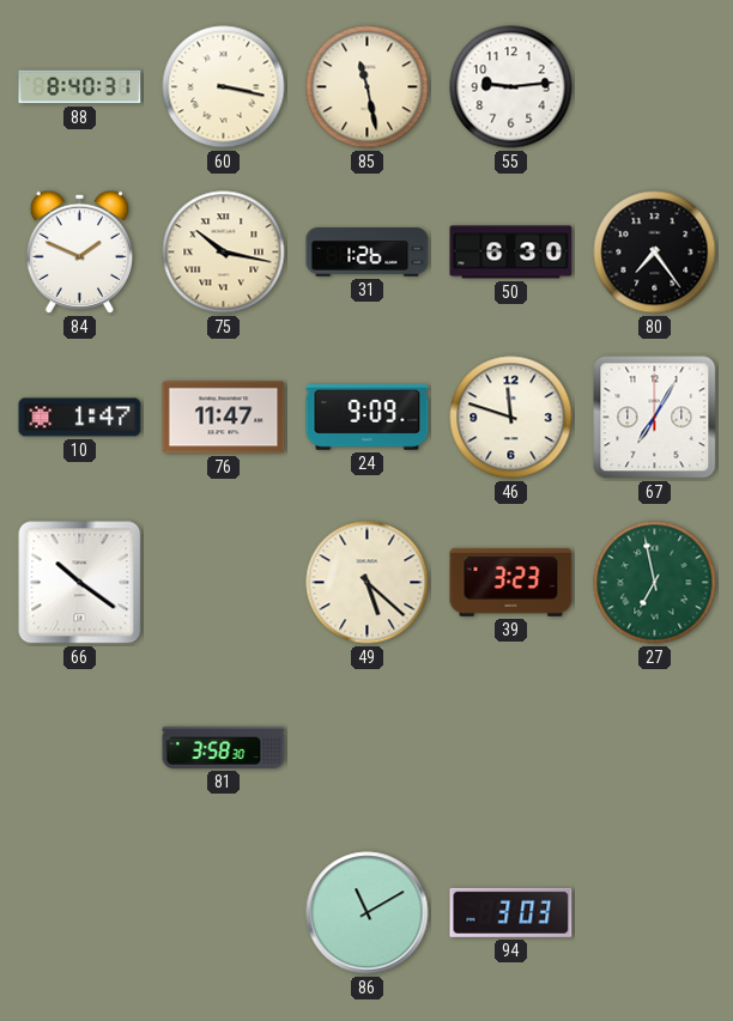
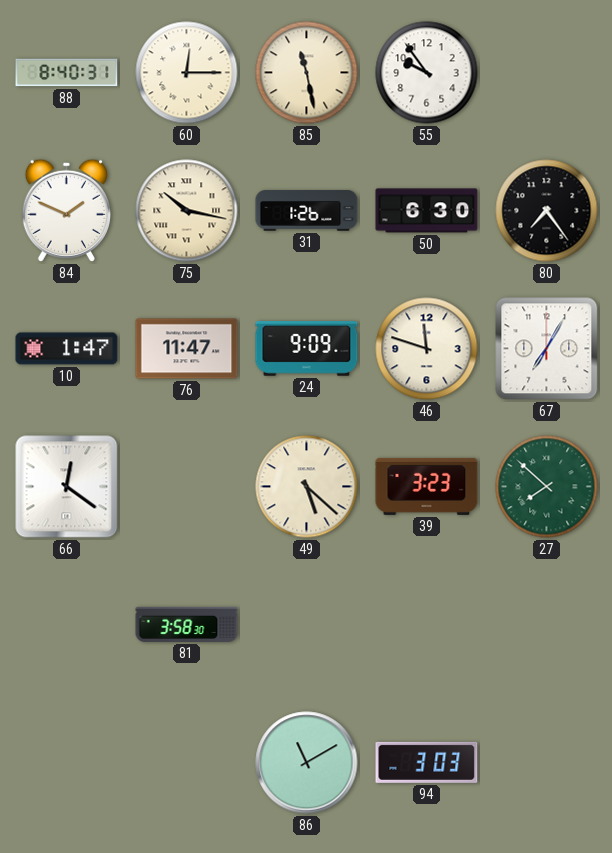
60: 3:17 -> 12:15 (187, 73)
55: 9:14 -> 9:54 (427, 73)
66: 10:21 -> 12:21 (67, 487)
27: 6:58 -> 7:52 (547, 487)
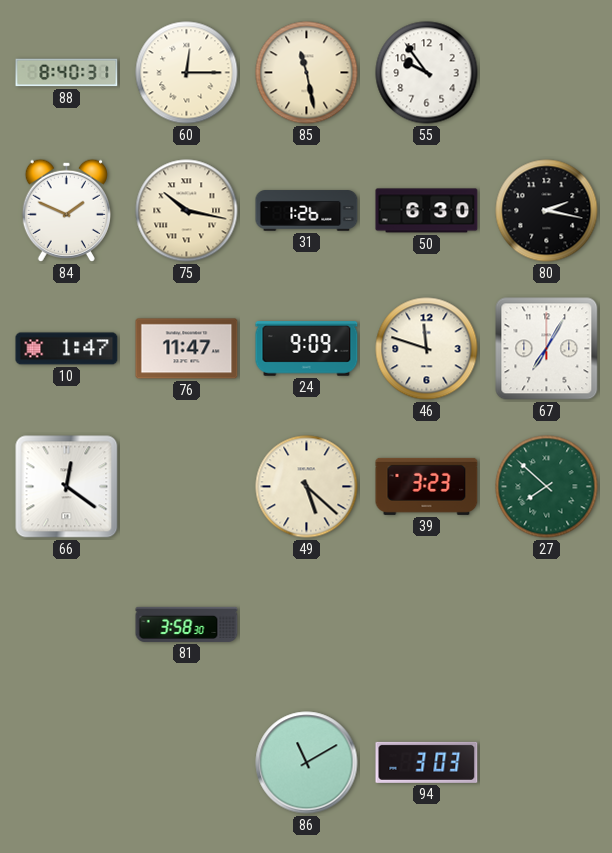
80: 7:24 -> 2:17 (547, 211)
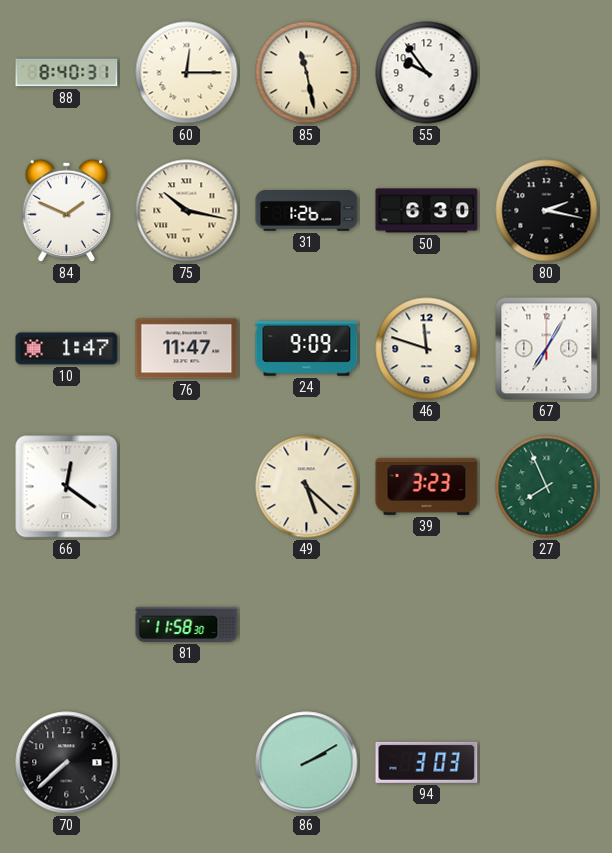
27: 7:52 -> 7:56 (547, 487)
81: 3:58 -> 11:58 (187, 624)
70: none -> 7:38 (67, 763)
86: 11:10 -> 2:10 (307, 763)
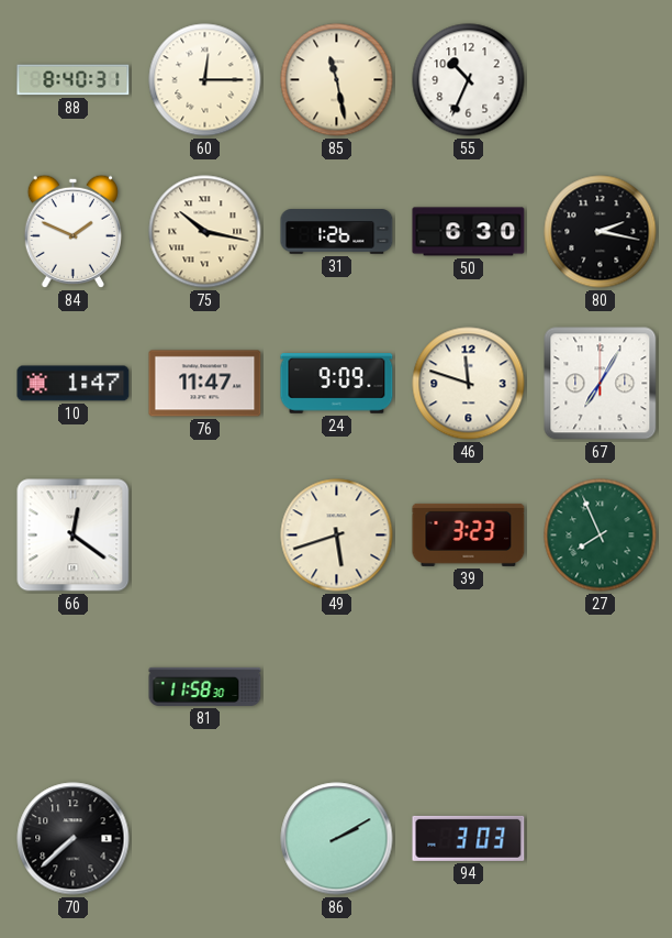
55: 9:54 -> 10:34 (469, 80)
49: 5:22 -> 5:42 (337, 536)
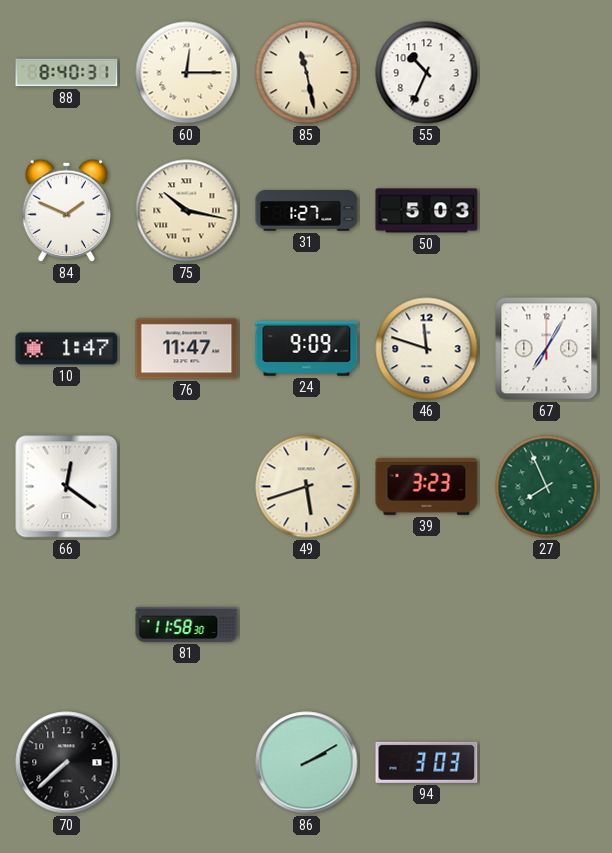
31: 1:26 -> 1:27 (307, 211)
50: 6:30 -> 5:03 (427, 211)
80: 2:17 -> none (601, 232)
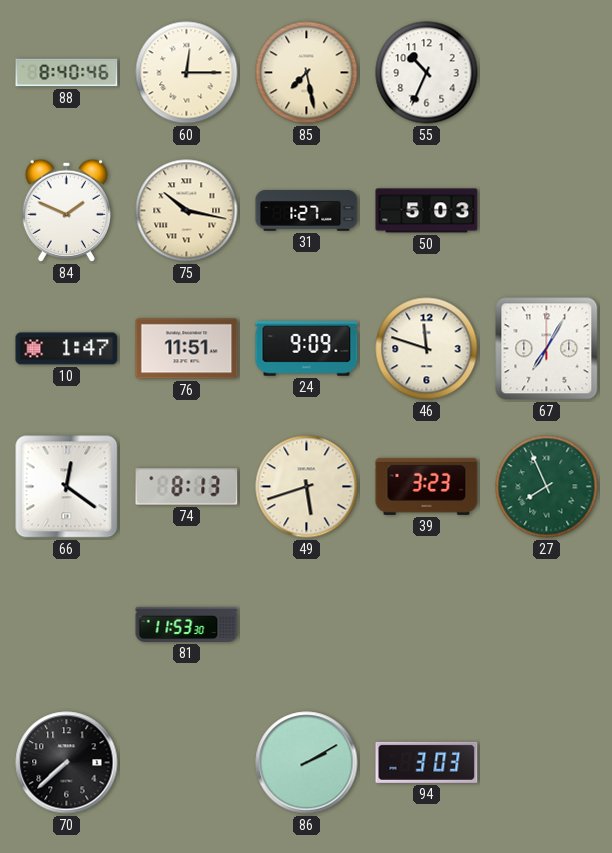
88: 8:40:31 -> 8:40:46 (67, 73)
85: 11:28 -> 7:28 (307, 73)
76: 11:47 -> 11:51 (187, 349)
74: none -> 8:13 (187, 487)
81: 11:58 -> 11:53 (187, 624)
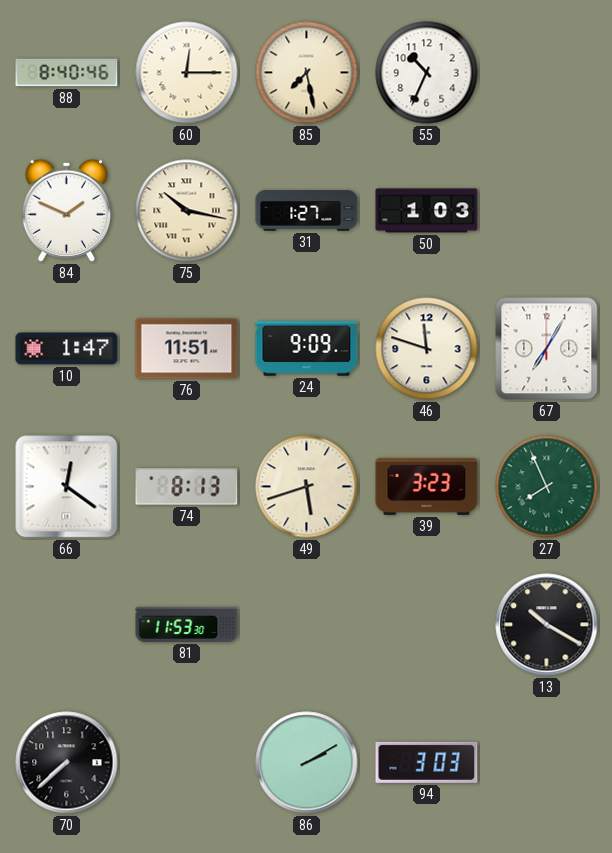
50: 5:03 -> 1:03 (427, 211)
13: none -> 10:20 (547, 625)
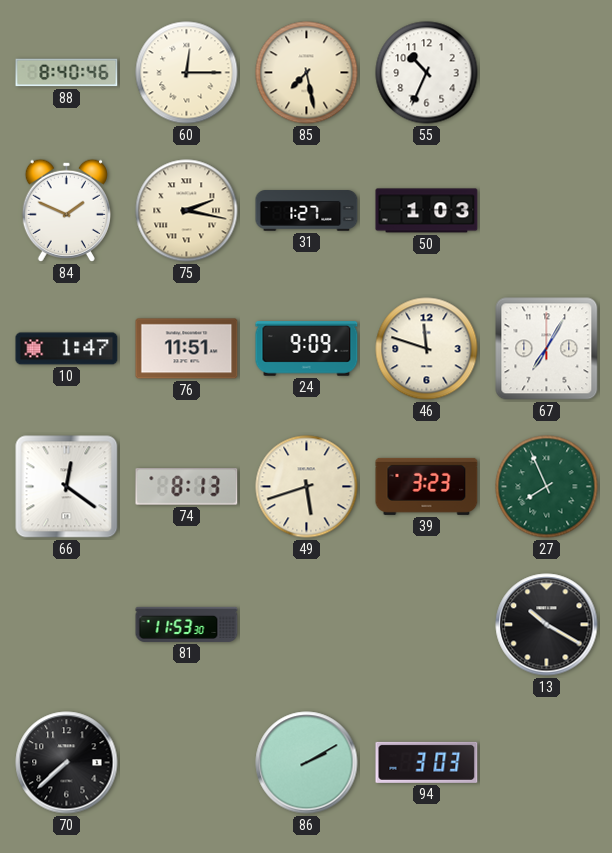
75: 10:17 -> 2:17 (187, 211)
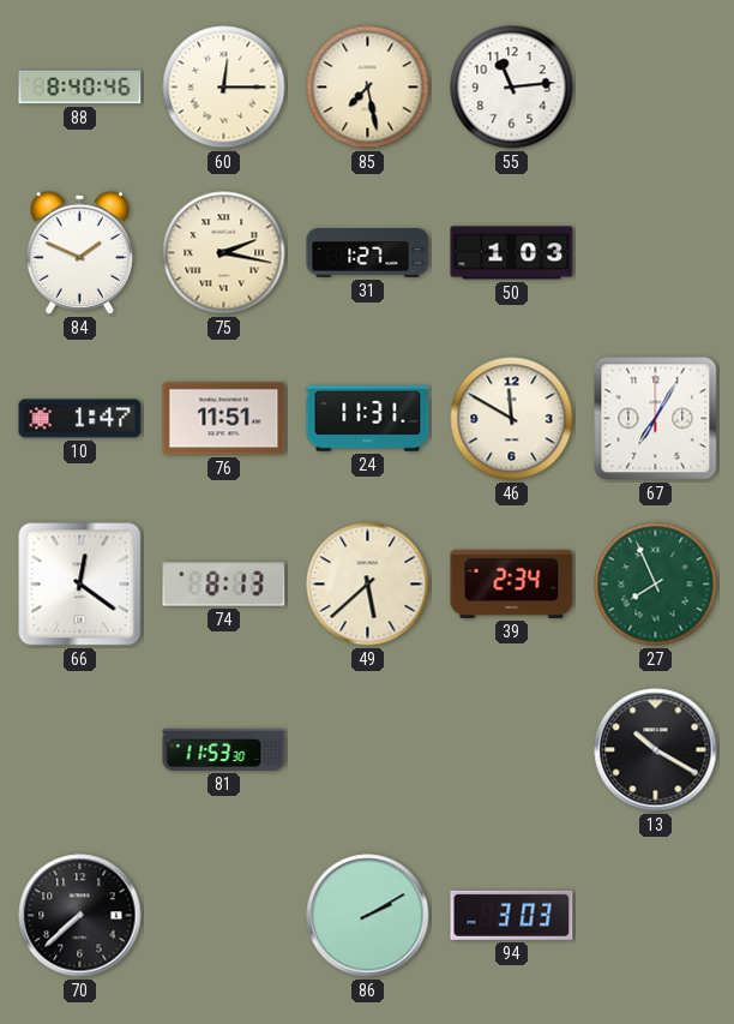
55: 10:34 -> 11:14 (512, 88)
24: 9:09 -> 11:31 (368, 419)
46: 11:48 -> 11:50 (512, 419)
49: 5:42 -> 5:38 (368, 585)
39: 3:23 -> 2:34 (512, 583)
